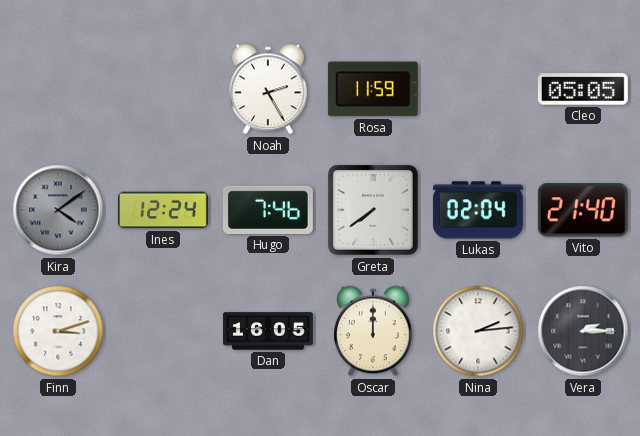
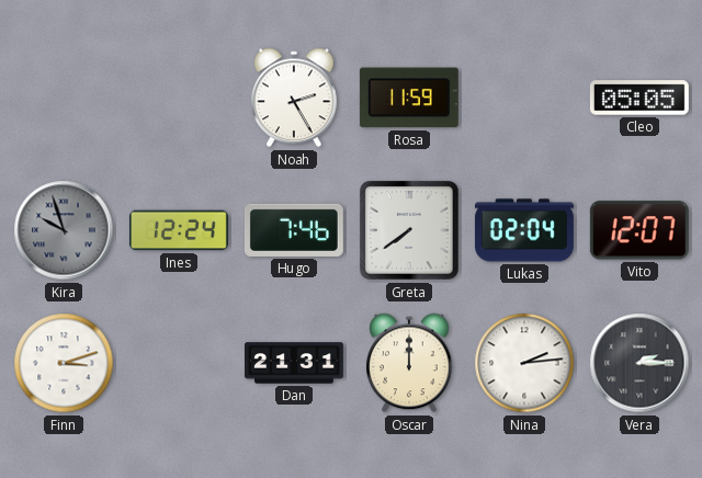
Kira: 4:09 -> 9:57 (64, 230)
Vito: 21:40 -> 12:07 (639, 230)
Dan: 16:05 -> 21:31 (295, 363)
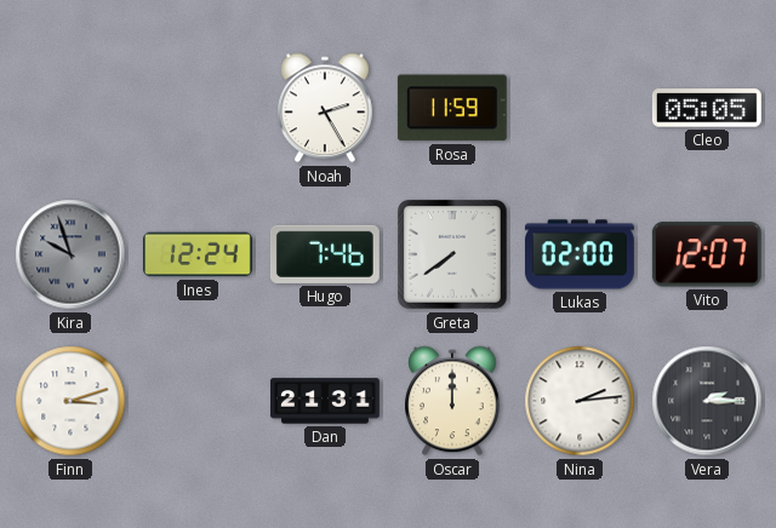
Lukas: 02:04 -> 02:00 (580, 254)
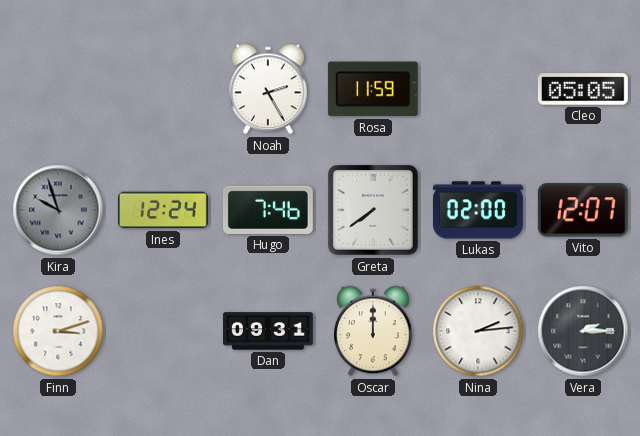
Dan: 21:31 -> 09:31 (269, 331)
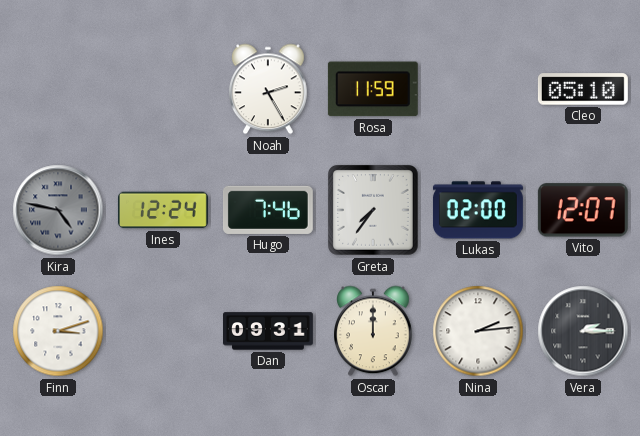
Cleo: 05:05 -> 05:10 (583, 89)
Kira: 9:57 -> 4:47 (58, 210)
Greta: 7:39 -> 7:36 (374, 211)
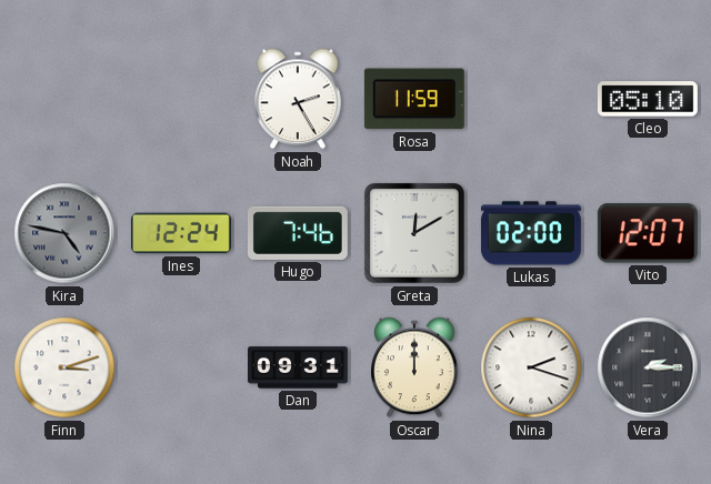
Greta: 7:36 -> 12:10 (415, 234)
Nina: 2:14 -> 2:18 (531, 367)
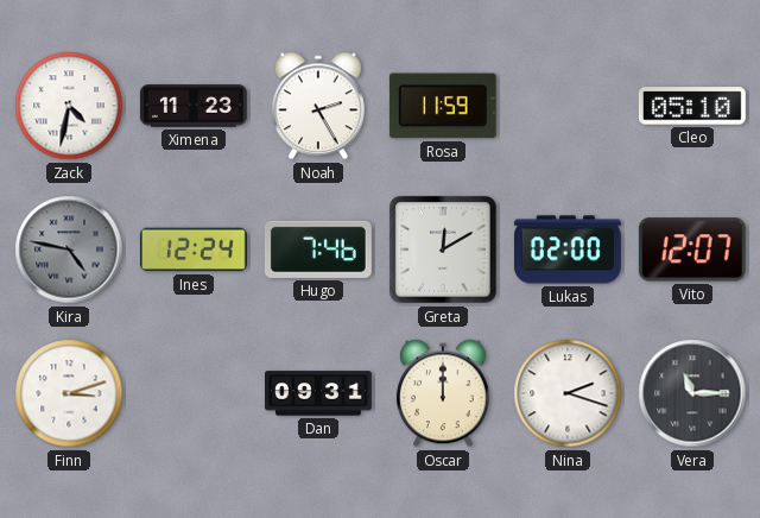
Zack: none -> 4:32 (69, 106)
Ximena: none -> 11:23 (194, 106)
Vera: 2:15 -> 11:15 (692, 393)
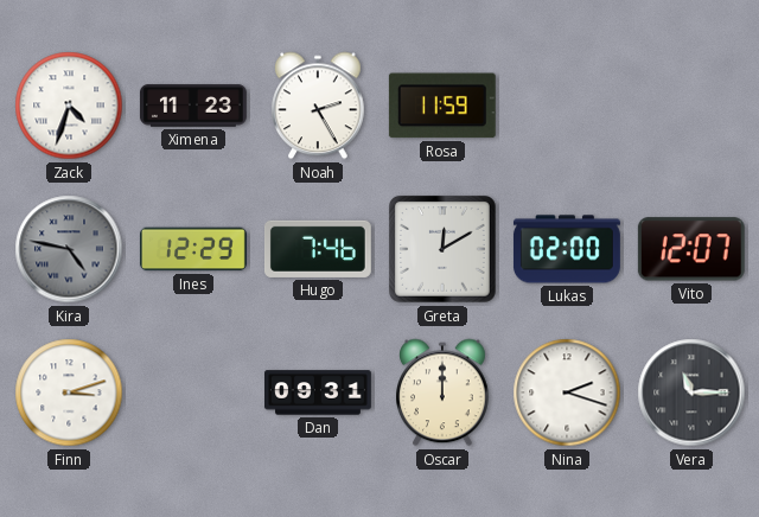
Zack: 4:32 -> 4:33 (69, 106)
Cleo: 05:10 -> none (692, 106)
Ines: 12:24 -> 12:29 (193, 249)
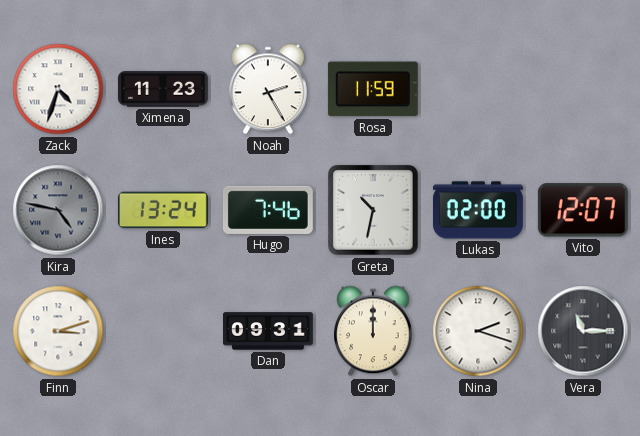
Ines: 12:29 -> 13:24 (163, 210)
Greta: 12:10 -> 10:32 (374, 211)
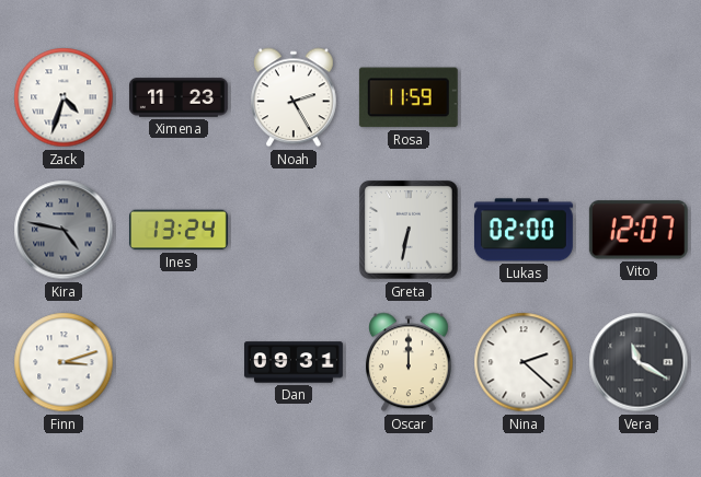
Hugo: 7:46 -> none (268, 210)
Greta: 10:32 -> 6:32 (410, 231)
Nina: 2:18 -> 2:22 (524, 362)
Vera: 11:15 -> 11:20 (639, 362)
